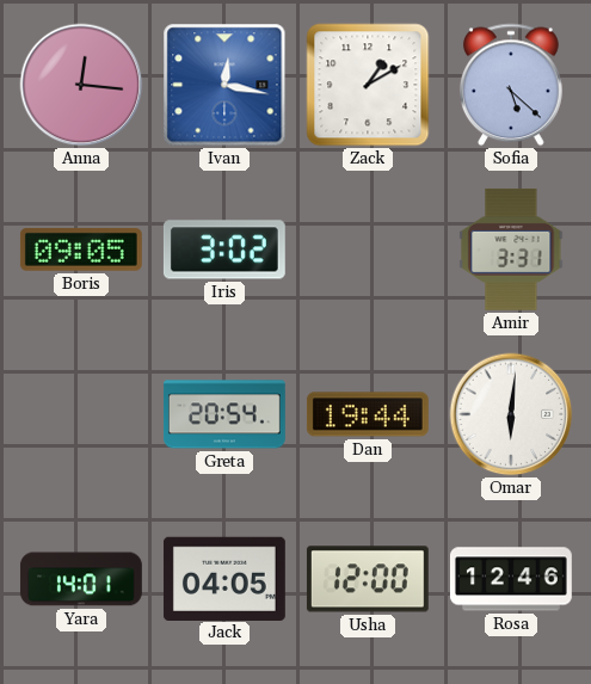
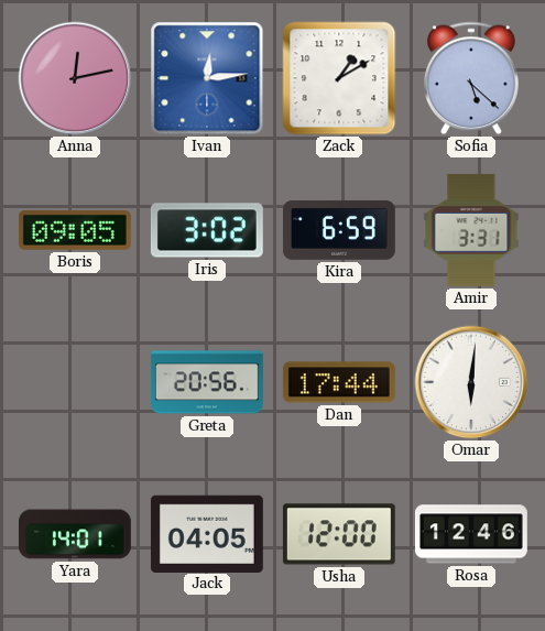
Anna: 12:16 -> 12:13 (75, 78)
Ivan: 12:17 -> 12:14 (207, 78)
Kira: none -> 6:59 (339, 230)
Greta: 20:54 -> 20:56 (207, 382)
Dan: 19:44 -> 17:44 (339, 382)
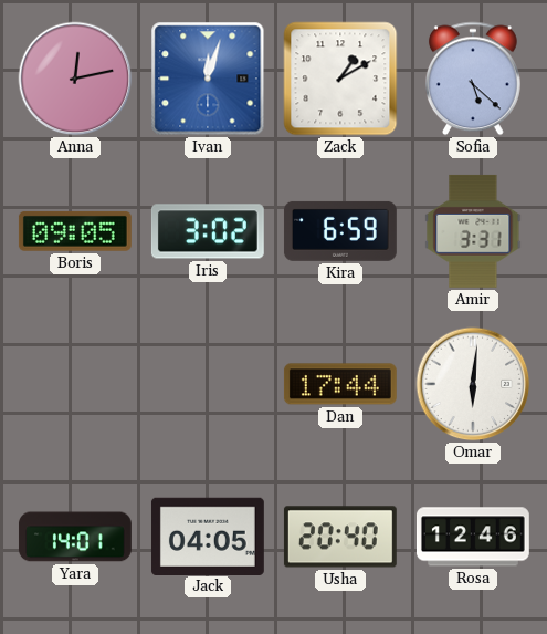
Ivan: 12:14 -> 12:03 (208, 79)
Greta: 20:56 -> none (207, 382)
Usha: 12:00 -> 20:40 (340, 537)
